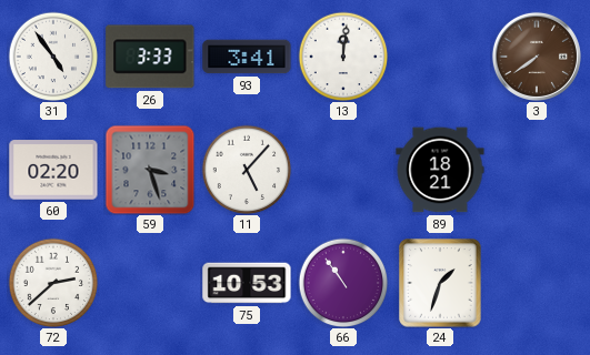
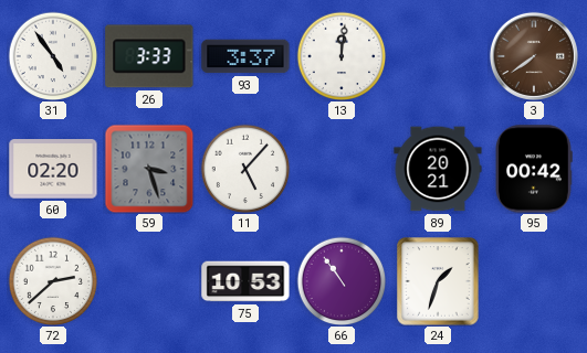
93: 3:41 -> 3:37 (245, 56)
89: 18:21 -> 20:21 (438, 169)
95: none -> 00:42 (534, 169)
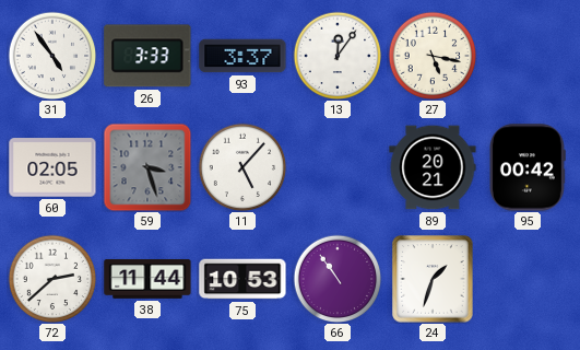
13: 12:01 -> 12:06 (338, 56)
27: none -> 5:17 (433, 56)
3: 7:39 -> none (534, 56)
60: 02:20 -> 02:05 (52, 167)
38: none -> 11:44 (147, 280)
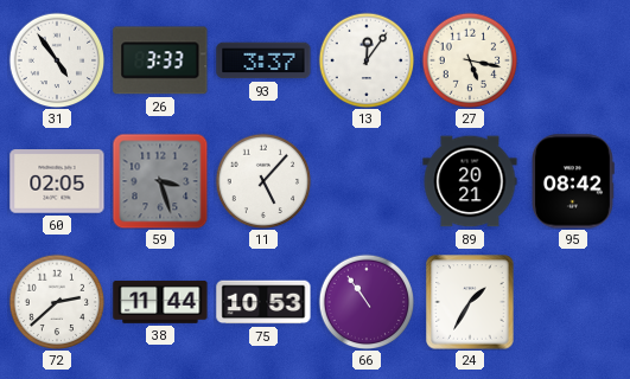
95: 00:42 -> 08:42 (573, 181)
24: 1:33 -> 1:35 (470, 302)
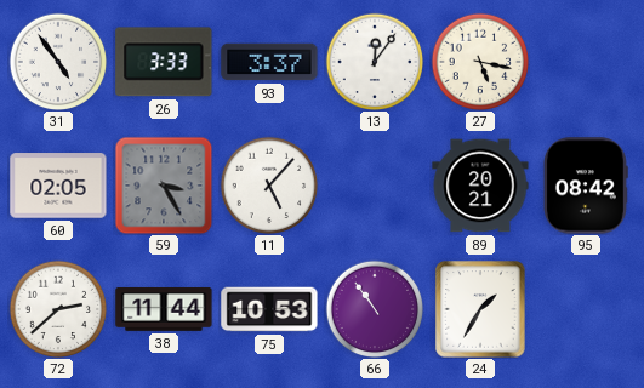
59: 3:27 -> 3:25 (164, 186)
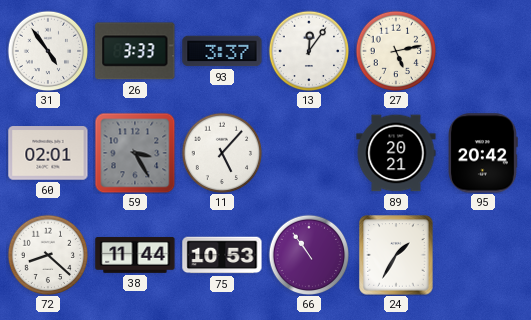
27: 5:17 -> 5:13 (396, 51)
60: 02:05 -> 02:01 (48, 153)
95: 08:42 -> 20:42 (483, 153)
72: 2:38 -> 8:22 (48, 255)
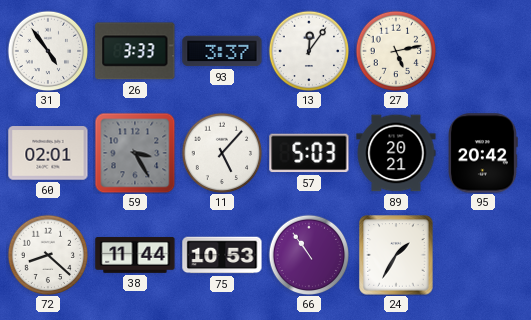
57: none -> 5:03 (309, 153)
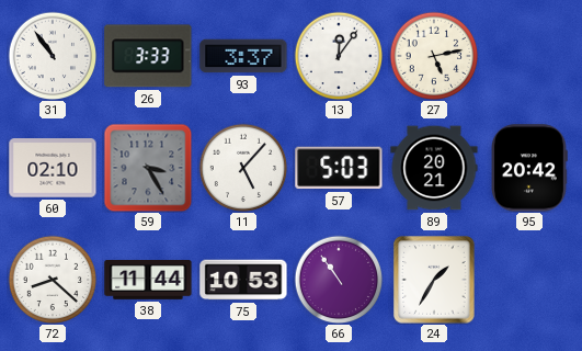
31: 4:54 -> 10:54 (53, 56)
60: 02:01 -> 02:10 (53, 168)
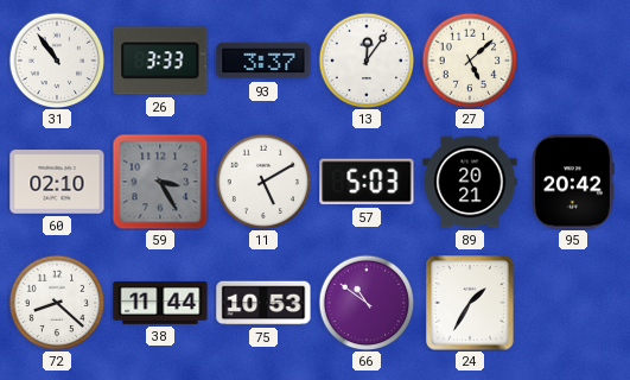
27: 5:13 -> 5:08 (470, 61)
11: 5:07 -> 5:10 (263, 182)
66: 10:54 -> 10:51 (367, 303)
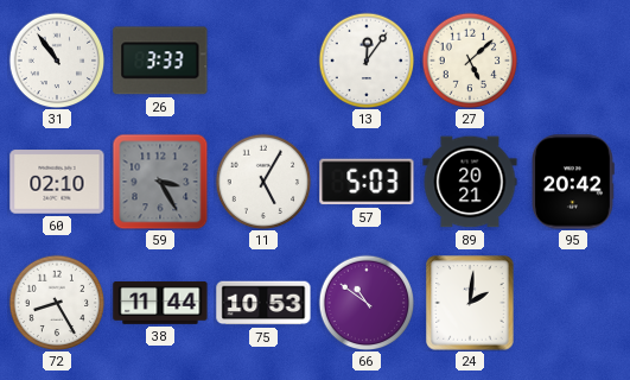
93: 3:37 -> none (263, 61)
11: 5:10 -> 5:05 (263, 182)
72: 8:22 -> 8:25 (57, 303)
24: 1:35 -> 2:01 (470, 303)
